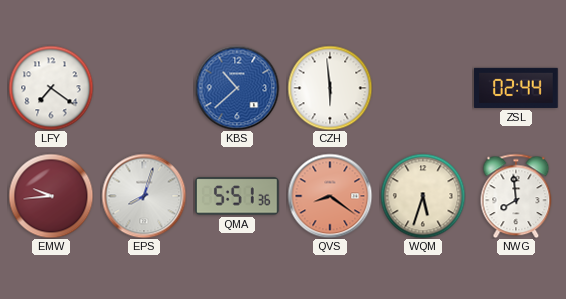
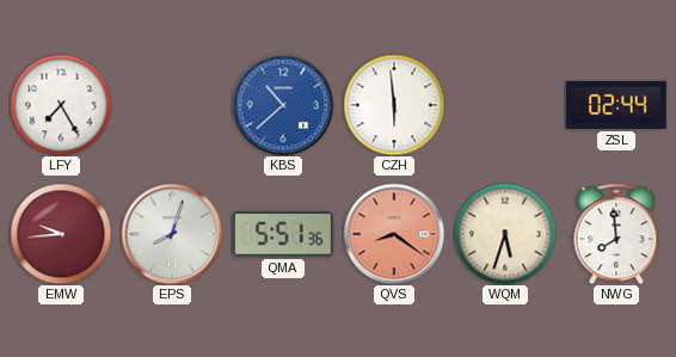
LFY: 7:21 -> 7:25 (61, 105)
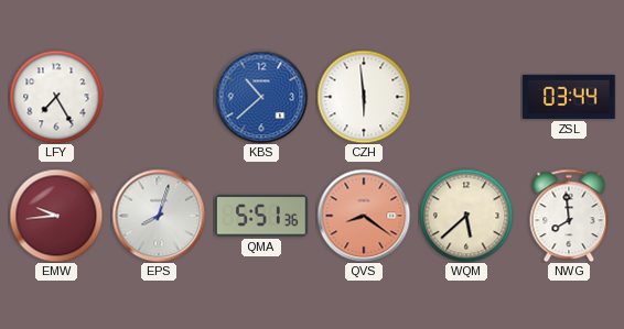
ZSL: 02:44 -> 03:44 (569, 97)
WQM: 5:33 -> 5:38 (466, 216)
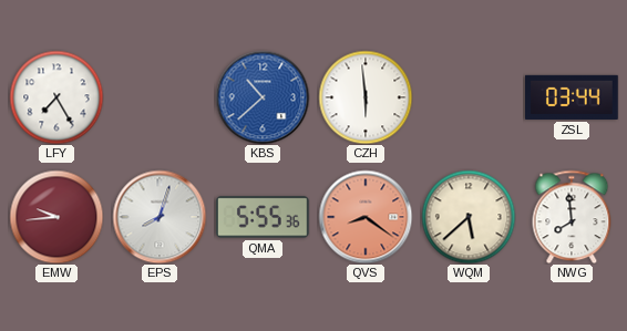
QMA: 5:51 -> 5:55 (264, 217)
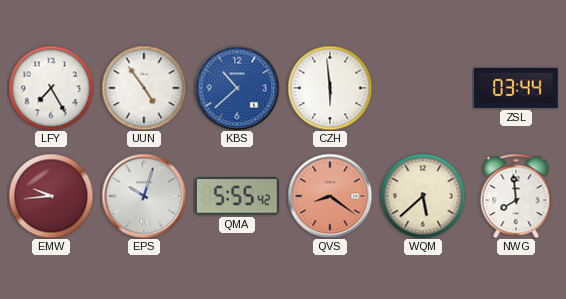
UUN: none -> 4:54 (144, 88)
EPS: 8:03 -> 10:03 (144, 196)
QMA: 5:55:36 -> 5:55:42 (238, 196)
